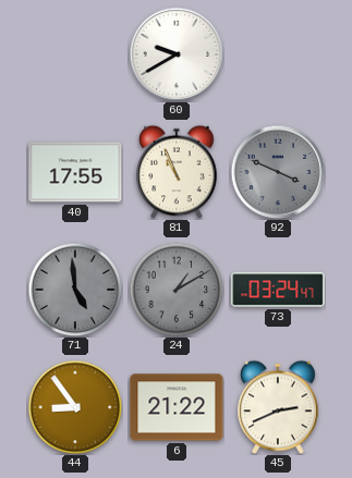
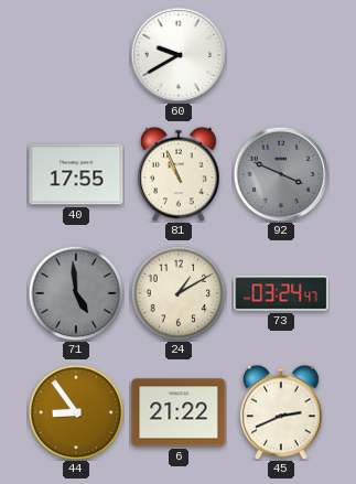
24 dial: grey -> cream (179, 293)
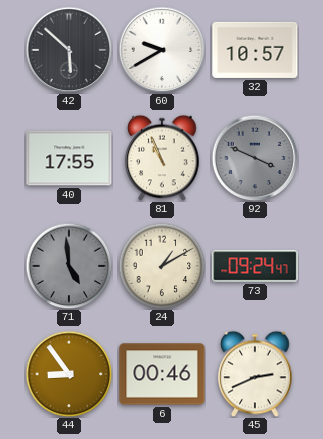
42: none -> 5:52 (69, 50)
32: none -> 10:57 (255, 50)
73: 03:24 -> 09:24 (255, 266)
6: 21:22 -> 00:46 (162, 374)
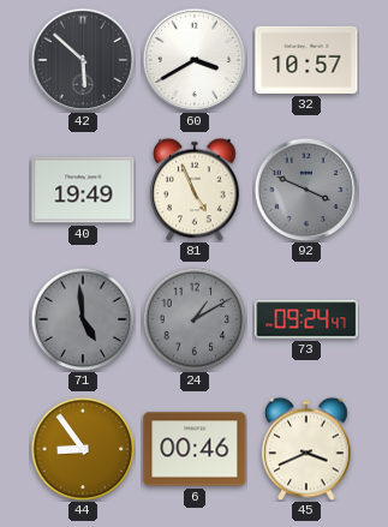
60: 9:40 -> 3:40 (195, 60)
40: 17:55 -> 19:49 (83, 190)
81: 10:56 -> 4:56 (195, 190)
24 dial: cream -> grey (195, 319)
45: 2:41 -> 3:41 (306, 449)
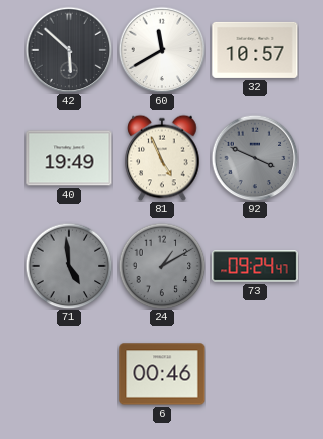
60: 3:40 -> 11:40 (162, 50)
44: 8:54 -> none (83, 449)
45: 3:41 -> none (306, 449)
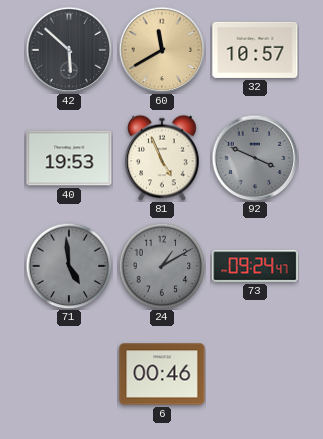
60 dial: white -> champagne (162, 50)
40: 19:49 -> 19:53 (69, 158)
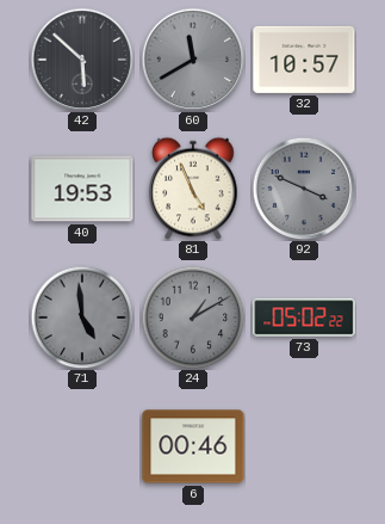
60 dial: champagne -> grey (193, 60)
73: 09:24 -> 05:02 (304, 318)
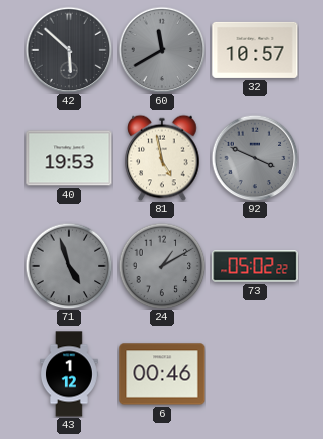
81: 4:56 -> 4:58 (162, 158)
71: 4:59 -> 4:57 (69, 266)
43: none -> 1:12 (69, 374)
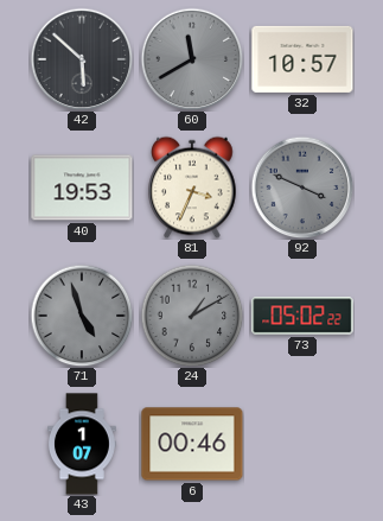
81: 4:58 -> 3:34 (192, 188)
43: 1:12 -> 1:07 (82, 444)
